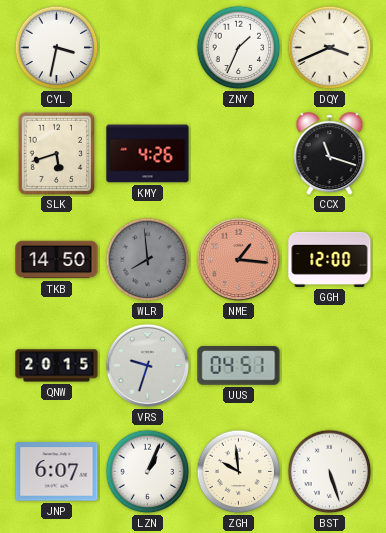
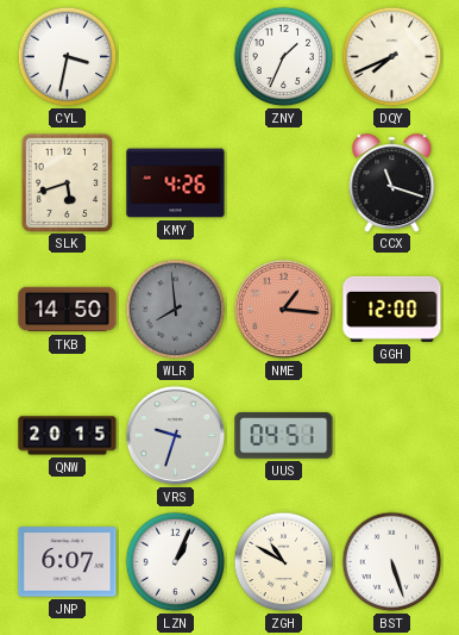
DQY: 3:41 -> 7:41 (392, 57)
ZGH: 9:59 -> 10:50 (284, 562)
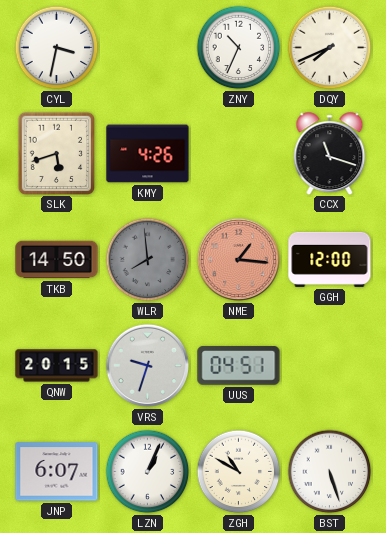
ZNY: 1:34 -> 10:34 (239, 48)
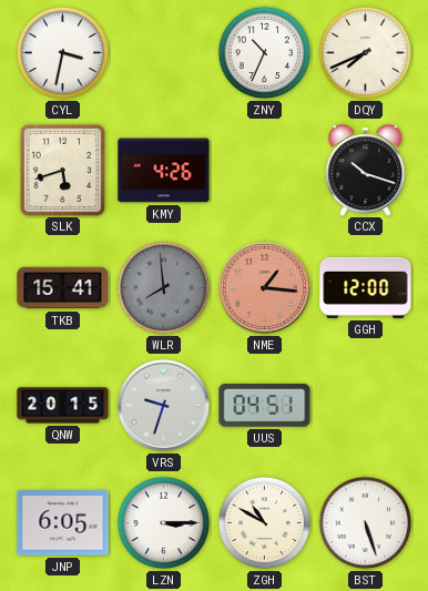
CCX: 11:18 -> 10:18 (366, 170)
TKB: 14:50 -> 15:41 (63, 288)
JNP: 6:07 -> 6:05 (63, 523)
LZN: 1:04 -> 3:15 (164, 523)
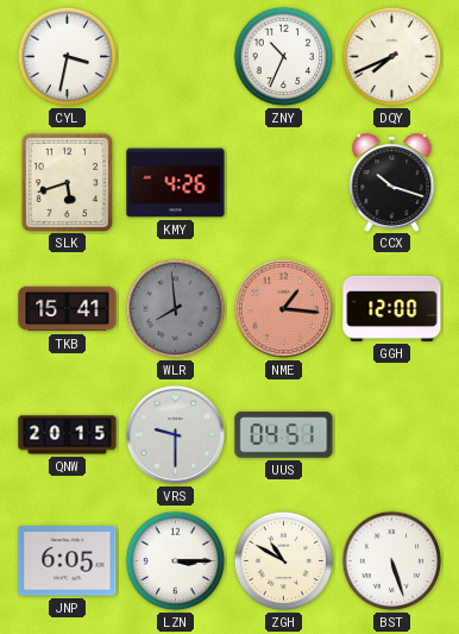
VRS: 9:33 -> 9:30 (176, 435)
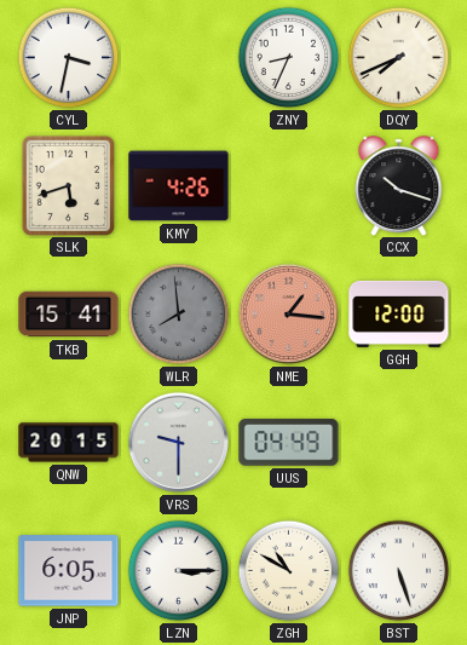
ZNY: 10:34 -> 8:34 (289, 58)
UUS: 04:51 -> 04:49 (289, 443)
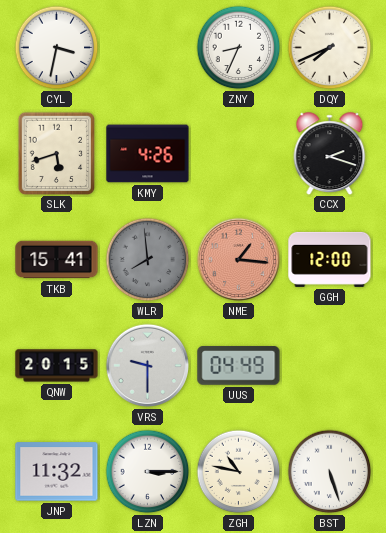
CCX: 10:18 -> 2:18 (330, 153)
JNP: 6:05 -> 11:32 (57, 472)
ZGH: 10:50 -> 10:47 (239, 472)
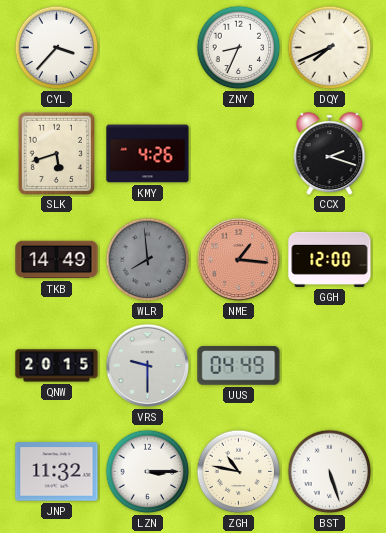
CYL: 3:32 -> 3:37 (57, 48)
TKB: 15:41 -> 14:49 (57, 260)
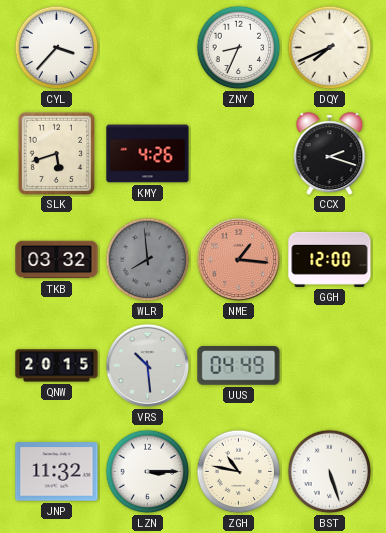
TKB: 14:49 -> 03:32 (57, 260)
VRS: 9:30 -> 10:29 (148, 366)
